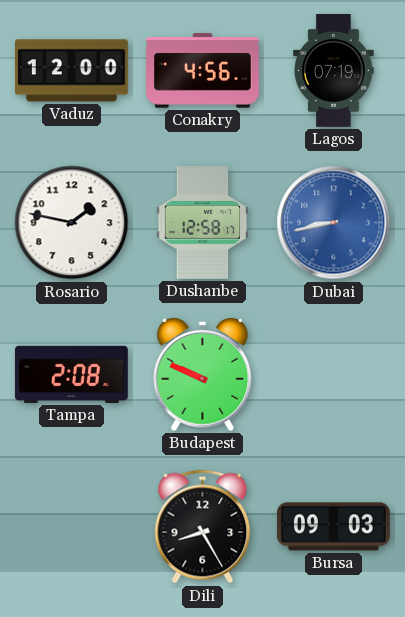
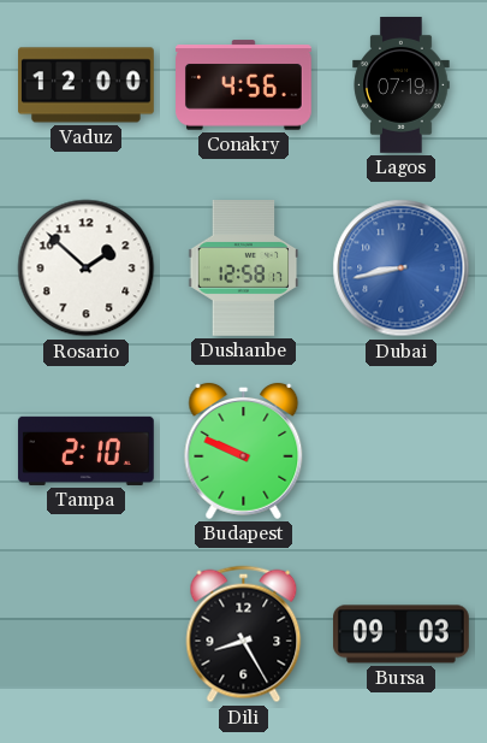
Rosario: 1:47 -> 1:52 (87, 269)
Tampa: 2:08 -> 2:10 (87, 450)
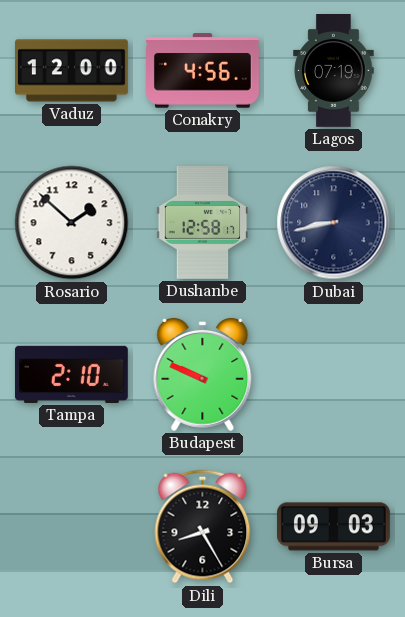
Dubai dial: blue -> navy (334, 223)
